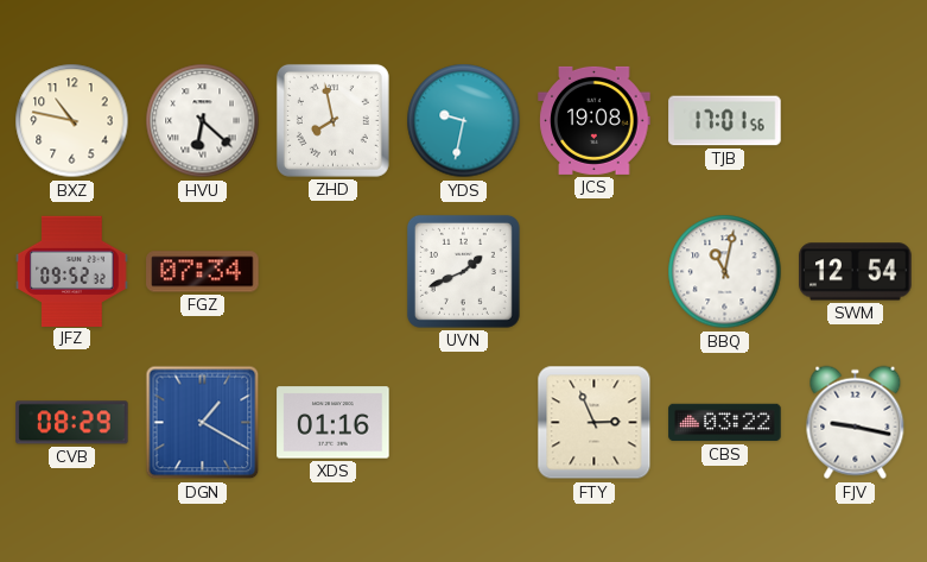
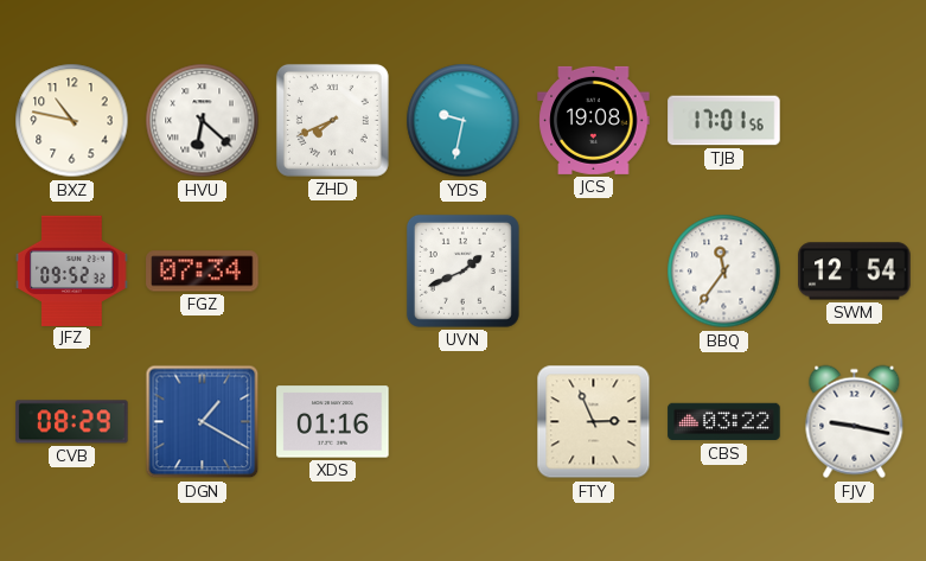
ZHD: 7:58 -> 7:41 (332, 120)
BBQ: 11:02 -> 11:36 (724, 272)
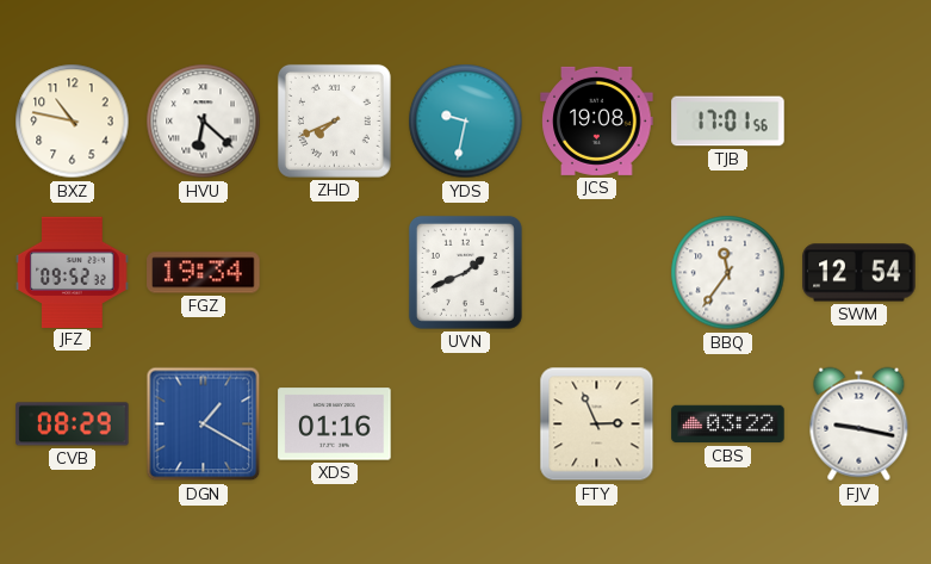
FGZ: 07:34 -> 19:34 (204, 273)
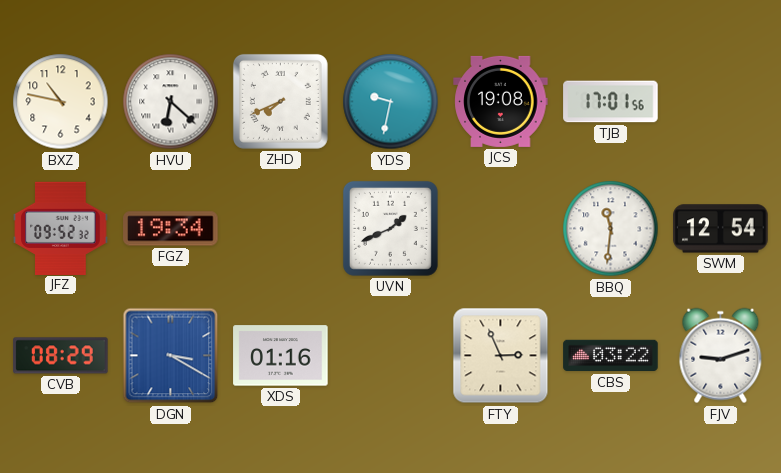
BBQ: 11:36 -> 11:31 (611, 229)
DGN: 1:20 -> 3:20 (171, 356)
FJV: 9:17 -> 9:12 (721, 356)
